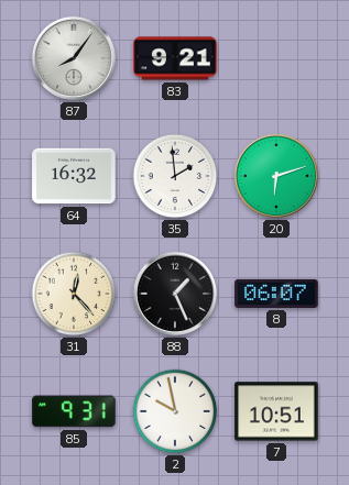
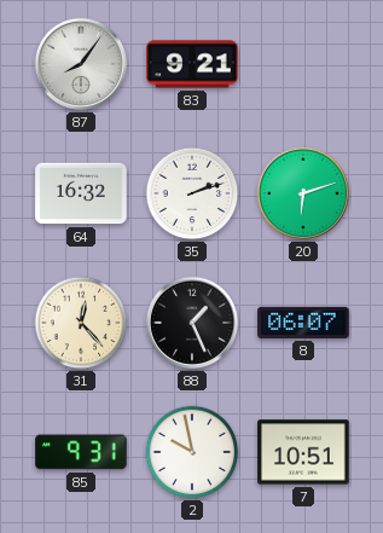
35: 1:59 -> 2:12 (192, 193)
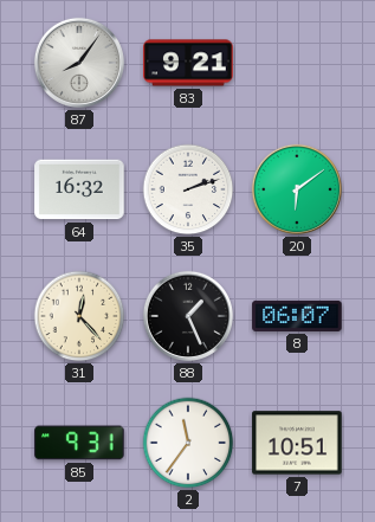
20: 6:12 -> 6:09 (297, 189)
2: 9:58 -> 11:36 (188, 443)
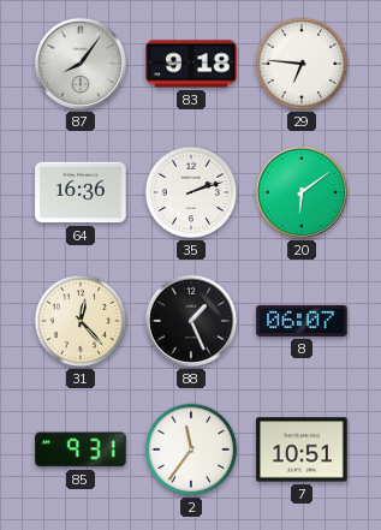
83: 9:21 -> 9:18 (191, 64)
29: none -> 6:46 (302, 64)
64: 16:32 -> 16:36 (81, 192)
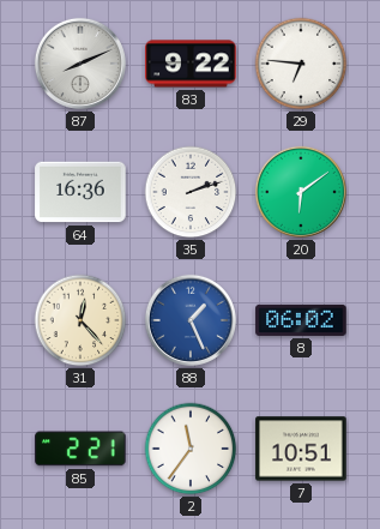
87: 8:06 -> 8:11 (80, 64)
83: 9:18 -> 9:22 (191, 64)
88 dial: black -> blue (191, 320)
8: 06:07 -> 06:02 (301, 320)
85: 9:31 -> 2:21 (80, 449)
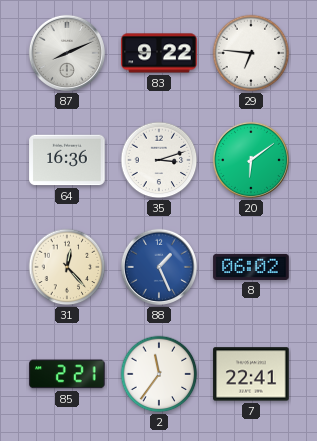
35: 2:12 -> 3:12 (159, 160)
7: 10:51 -> 22:41 (251, 374)
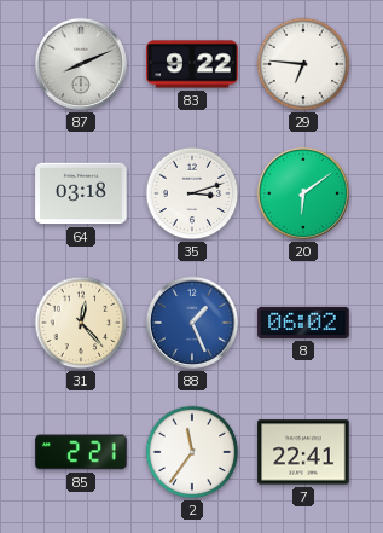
64: 16:36 -> 03:18 (81, 193)
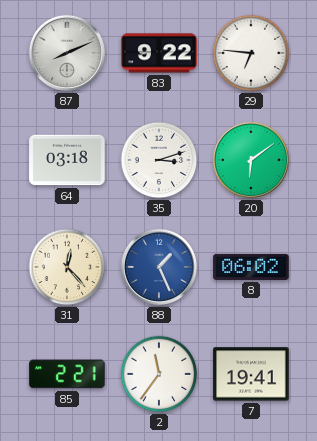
7: 22:41 -> 19:41 (251, 374)
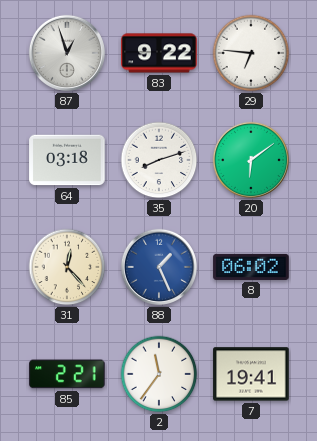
87: 8:11 -> 12:57 (67, 53)
35: 3:12 -> 8:12 (159, 160)
